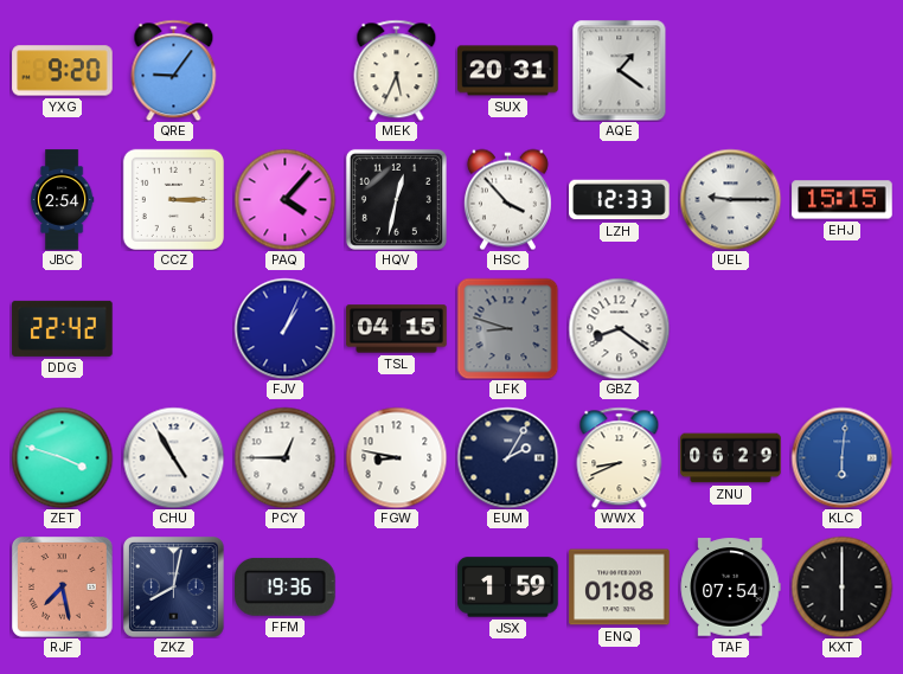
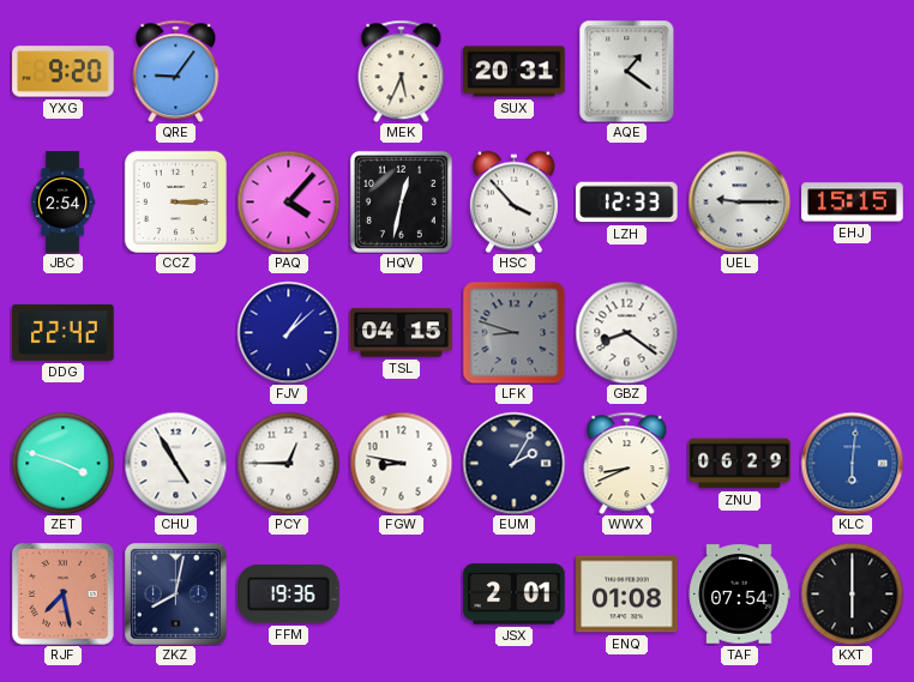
FJV: 1:04 -> 1:08 (288, 332)
JSX: 1:59 -> 2:01 (515, 595)
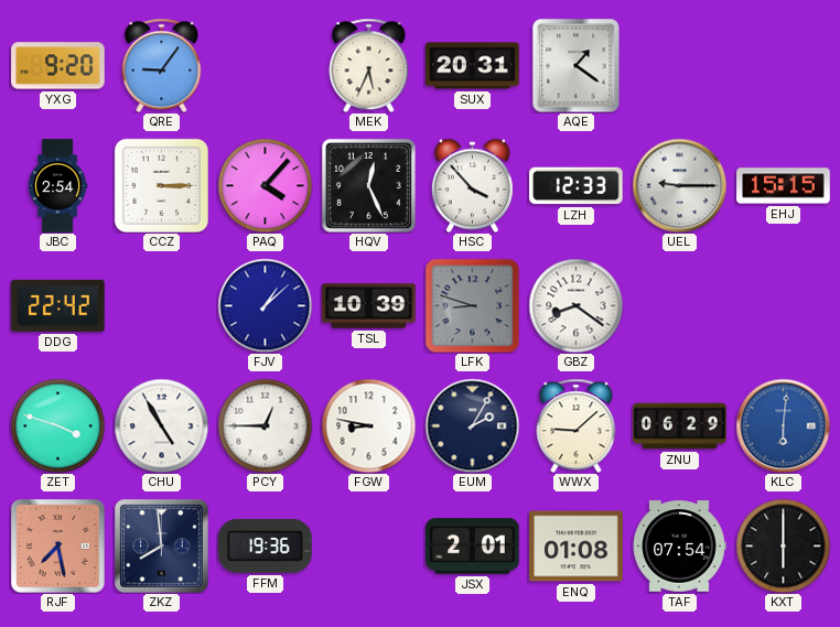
HQV: 12:32 -> 12:26 (368, 185)
TSL: 04:15 -> 10:39 (369, 306)
WWX: 8:41 -> 9:08 (577, 425)
ZKZ: 8:02 -> 7:59 (162, 547)
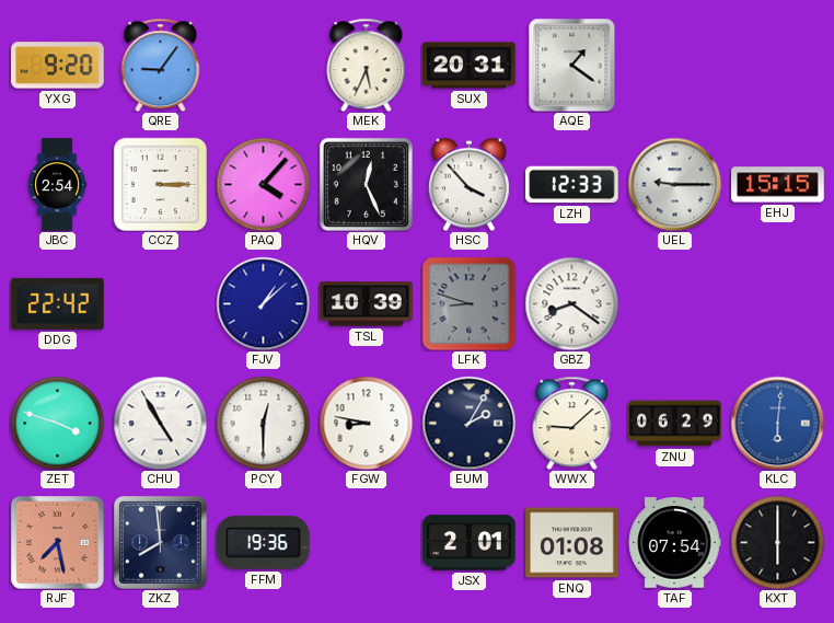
PCY: 12:45 -> 12:30 (263, 423)
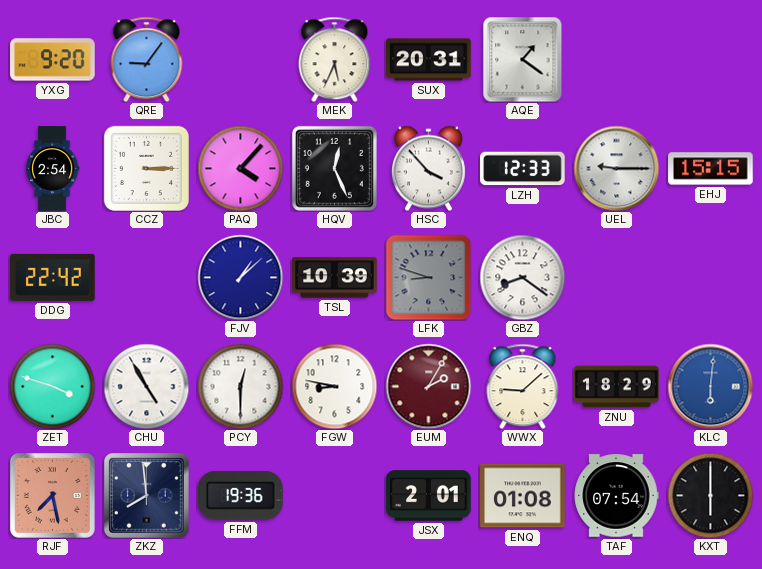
EUM dial: navy -> burgundy (428, 386)
ZNU: 06:29 -> 18:29 (617, 387)
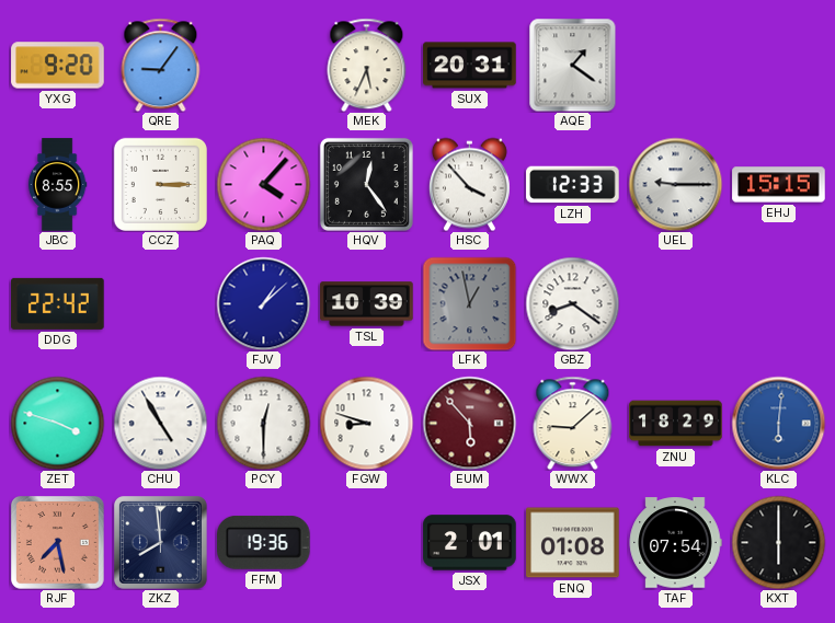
JBC: 2:54 -> 8:55 (57, 185)
HQV: 12:26 -> 12:24 (366, 184)
LFK: 8:48 -> 12:58 (469, 303)
FGW: 8:47 -> 8:48 (366, 423)
EUM: 2:05 -> 5:53 (469, 423)
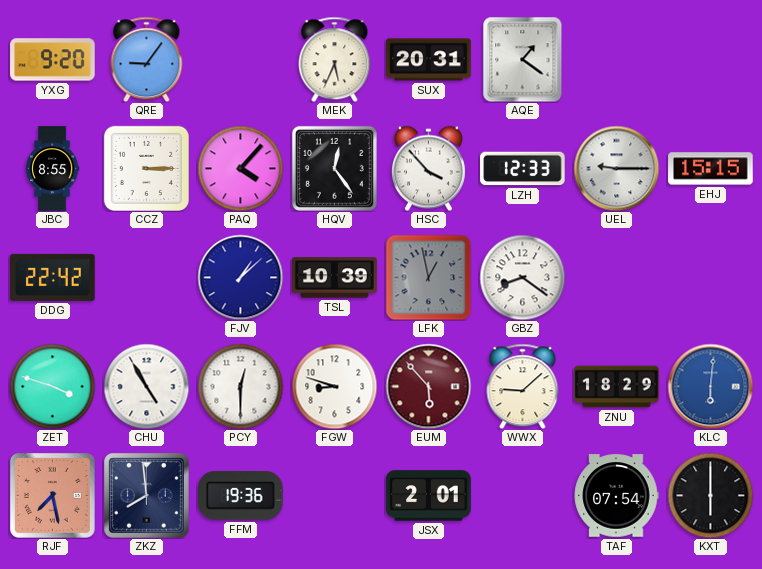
ENQ: 01:08 -> none (573, 543)
